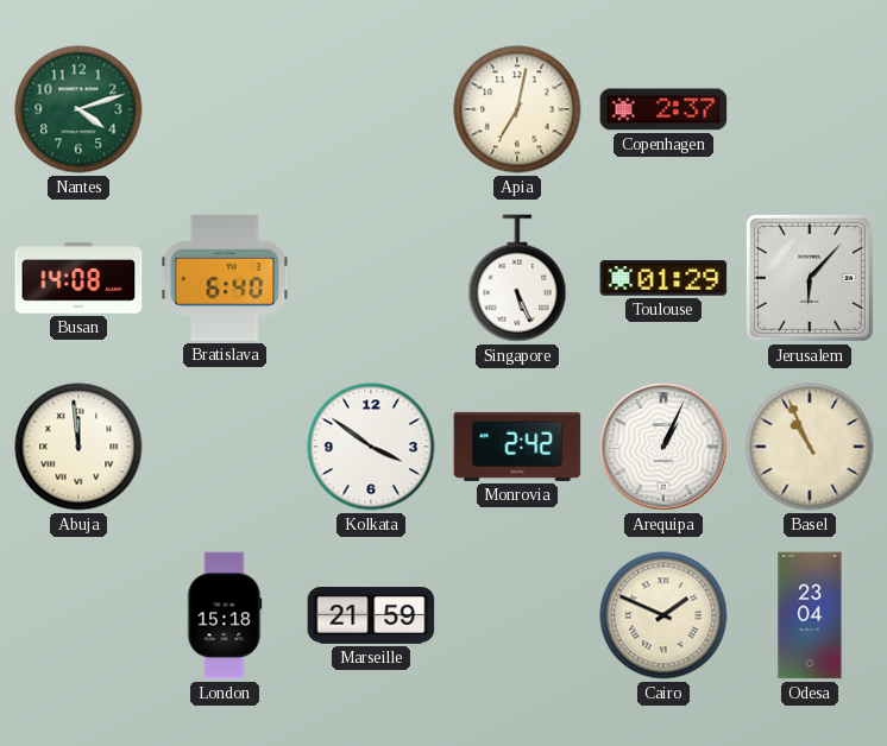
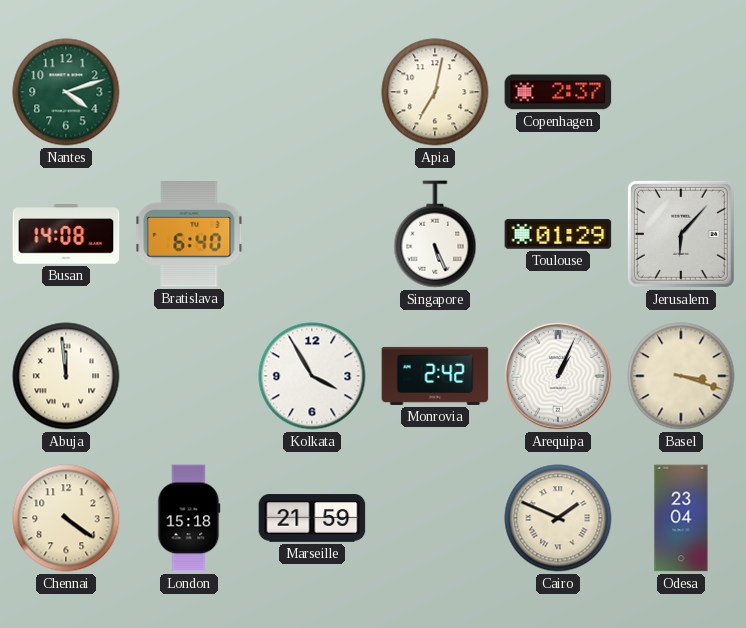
Kolkata: 3:51 -> 3:55 (312, 376)
Basel: 10:56 -> 3:18 (681, 376)
Chennai: none -> 4:21 (66, 518)
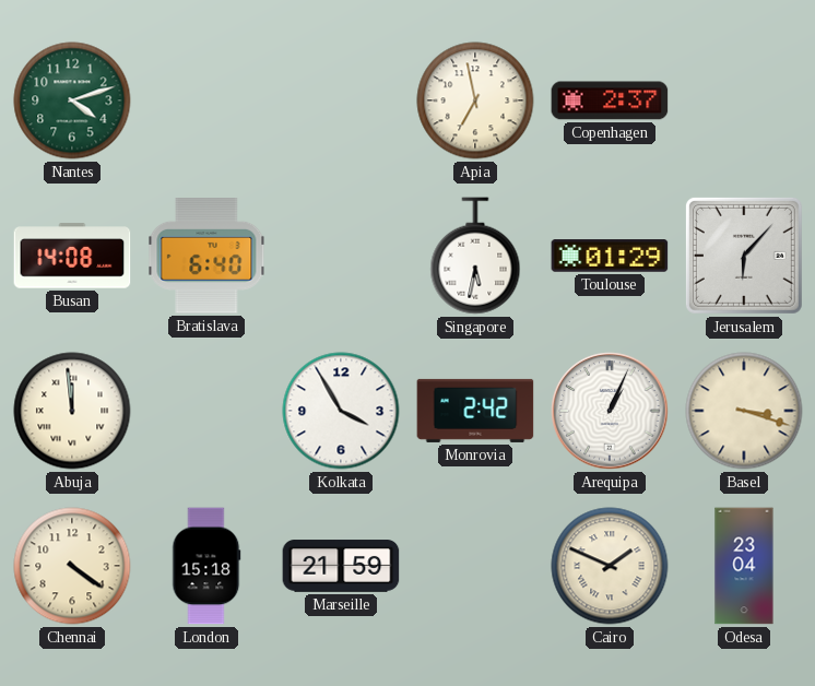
Apia: 7:02 -> 6:58 (475, 100)
Singapore: 5:26 -> 5:32 (475, 256)
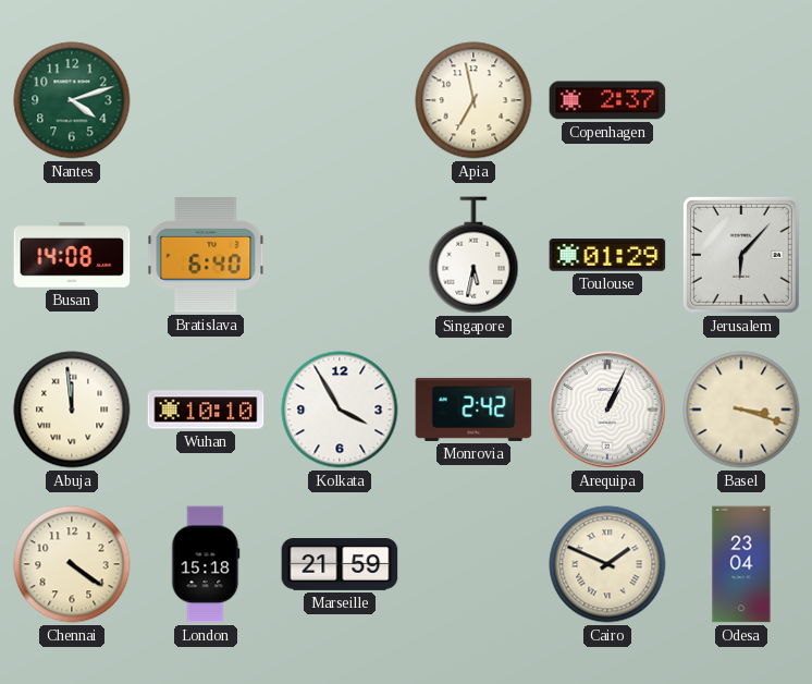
Wuhan: none -> 10:10 (206, 410)
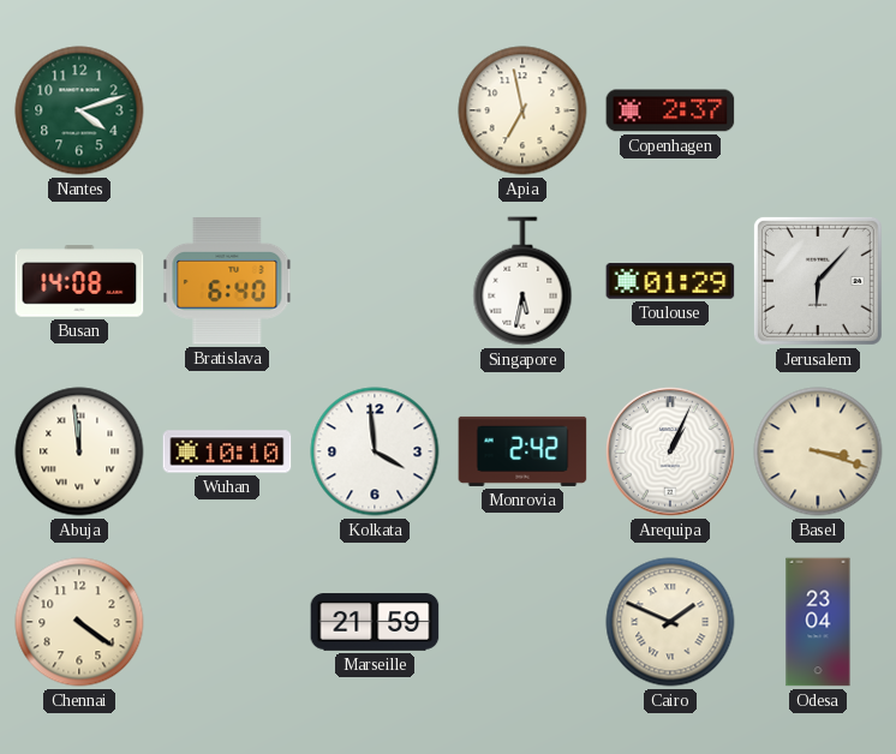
Kolkata: 3:55 -> 3:59 (375, 451)
London: 15:18 -> none (206, 564)
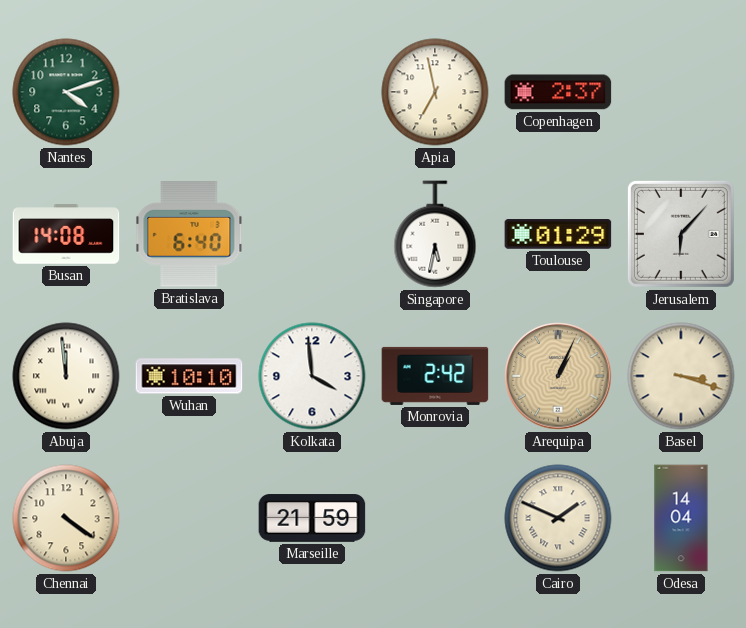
Arequipa dial: white -> champagne (558, 376)
Odesa: 23:04 -> 14:04 (681, 518)
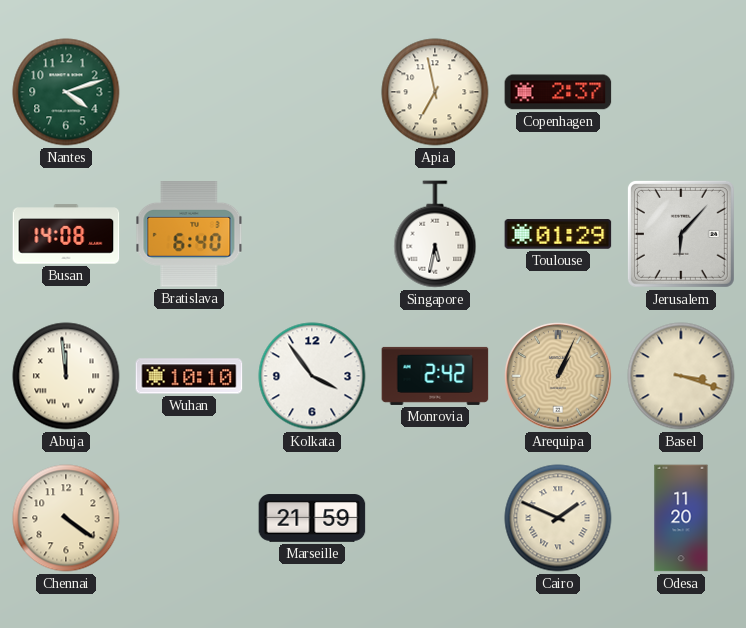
Kolkata: 3:59 -> 3:54 (312, 376)
Odesa: 14:04 -> 11:20 (681, 518)
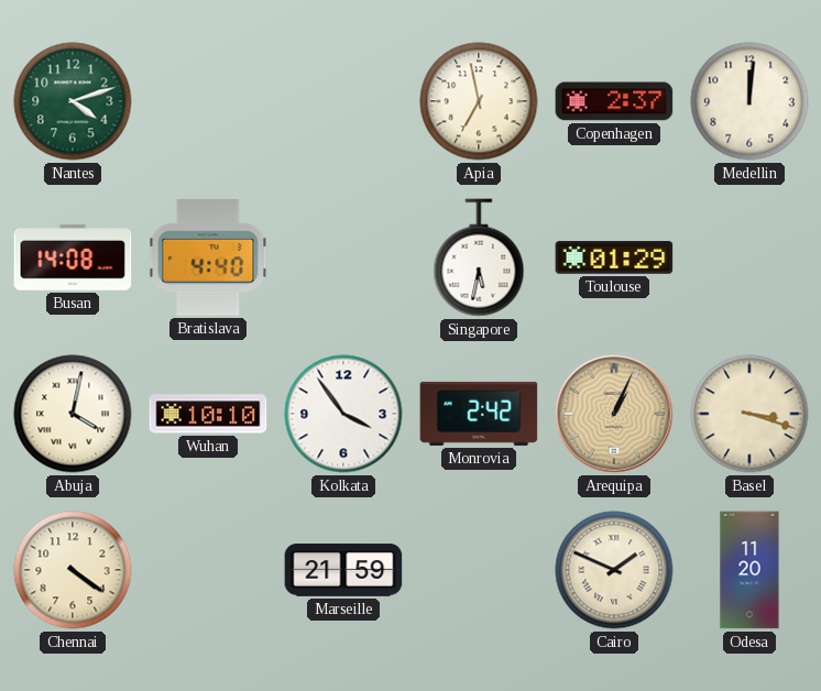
Medellin: none -> 12:01 (749, 101)
Bratislava: 6:40 -> 4:40 (208, 259)
Jerusalem: 6:07 -> none (681, 234)
Abuja: 11:59 -> 4:02 (73, 414)
